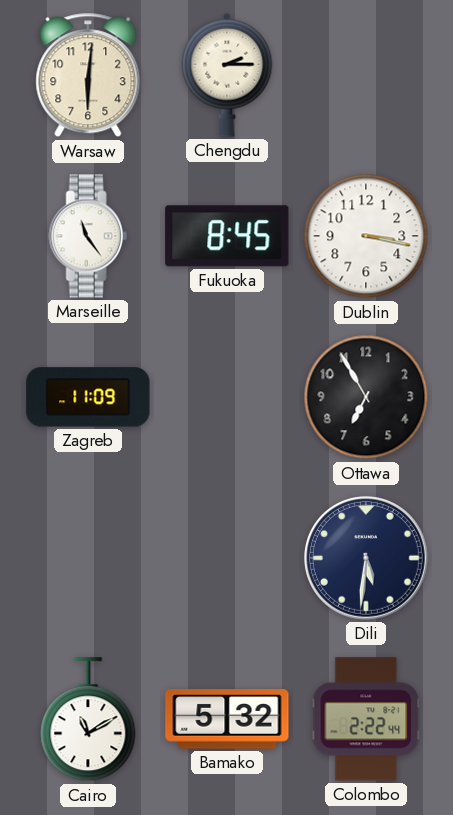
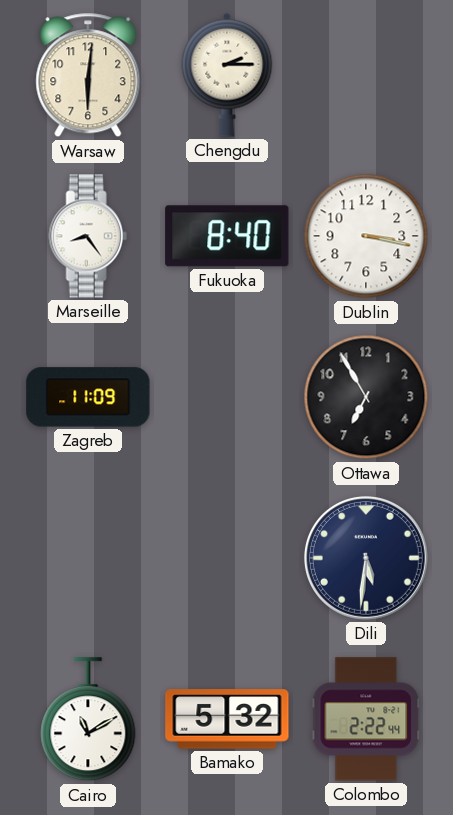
Marseille: 11:24 -> 8:24 (88, 236)
Fukuoka: 8:45 -> 8:40 (227, 236)
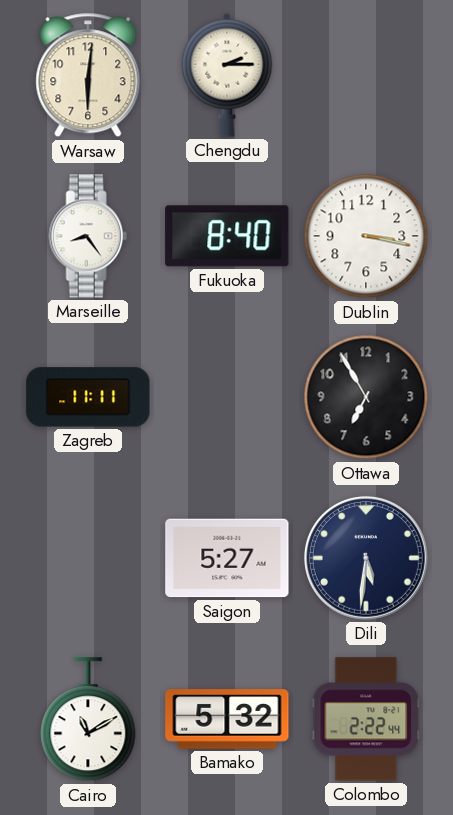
Zagreb: 11:09 -> 11:11 (88, 397)
Saigon: none -> 5:27 (227, 558)
